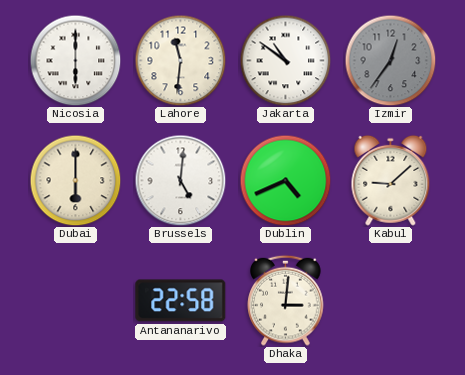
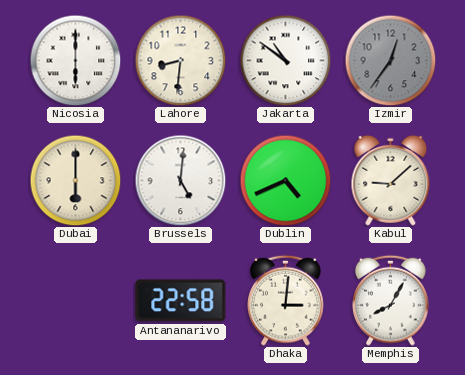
Lahore: 11:31 -> 8:31 (180, 60)
Memphis: none -> 8:05 (391, 300)
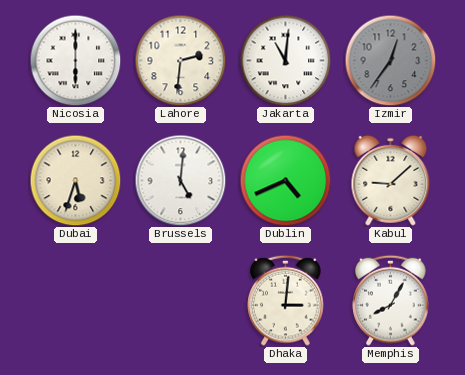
Lahore: 8:31 -> 2:31 (180, 60)
Jakarta: 10:51 -> 11:01 (285, 60)
Dubai: 6:00 -> 5:33 (75, 180)
Antananarivo: 22:58 -> none (181, 301)
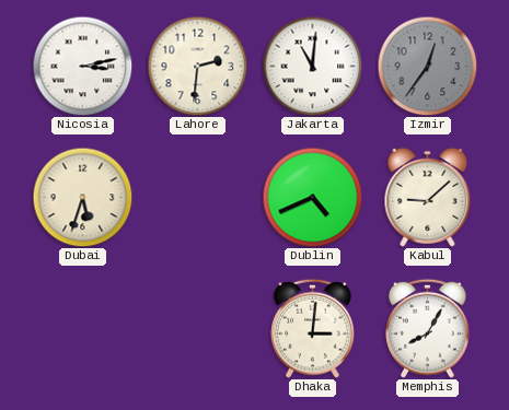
Nicosia: 6:00 -> 3:13 (82, 66)
Brussels: 5:01 -> none (180, 180)
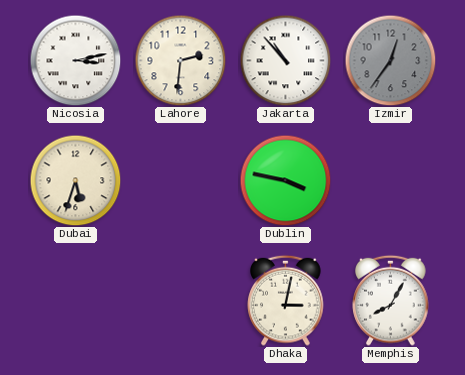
Jakarta: 11:01 -> 10:53 (285, 60)
Dublin: 4:41 -> 3:47 (285, 180)
Kabul: 9:08 -> none (428, 197)
Dhaka: 3:01 -> 3:02 (286, 300)
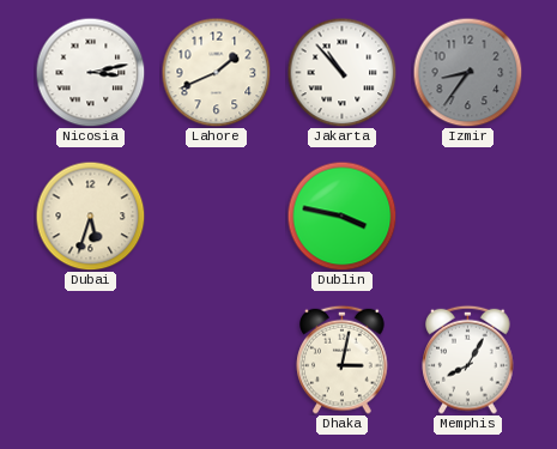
Lahore: 2:31 -> 1:41 (216, 72)
Izmir: 12:36 -> 8:36 (467, 72)
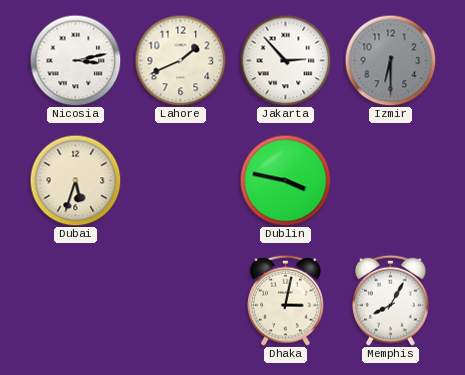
Jakarta: 10:53 -> 2:53 (285, 60)
Izmir: 8:36 -> 6:30 (390, 60)
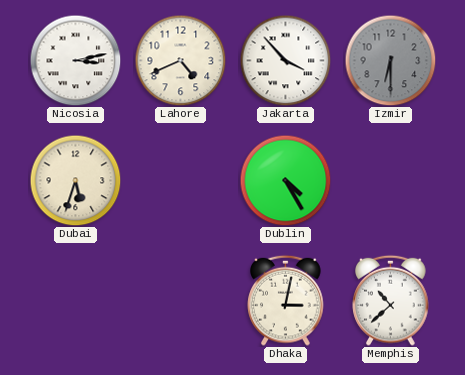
Lahore: 1:41 -> 4:41 (180, 60)
Jakarta: 2:53 -> 3:53 (285, 60)
Dublin: 3:47 -> 4:25 (285, 180)
Memphis: 8:05 -> 10:38 (391, 300)
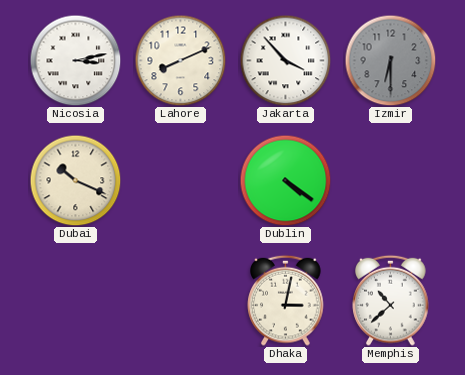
Lahore: 4:41 -> 8:11 (180, 60)
Dubai: 5:33 -> 10:19 (75, 180)
Dublin: 4:25 -> 4:21 (285, 180)
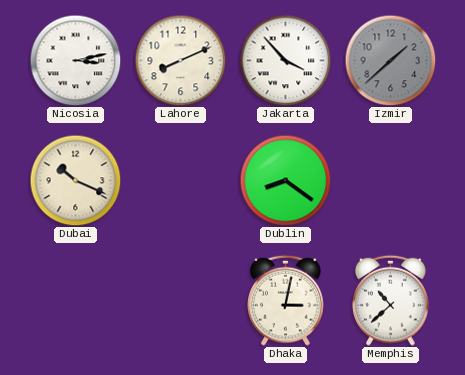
Izmir: 6:30 -> 1:38 (390, 60)
Dublin: 4:21 -> 8:21 (285, 180)
